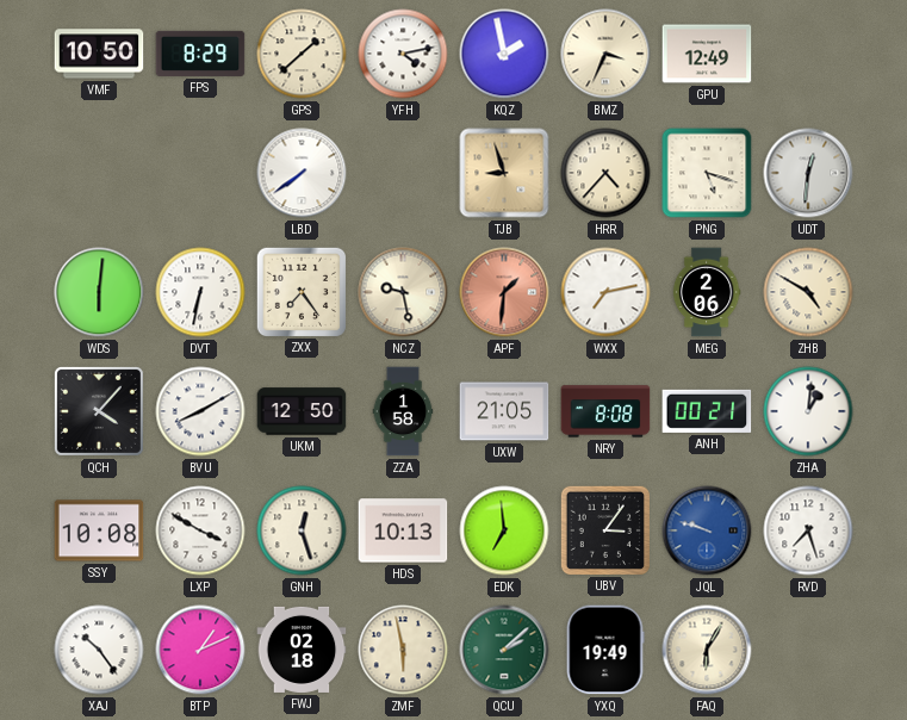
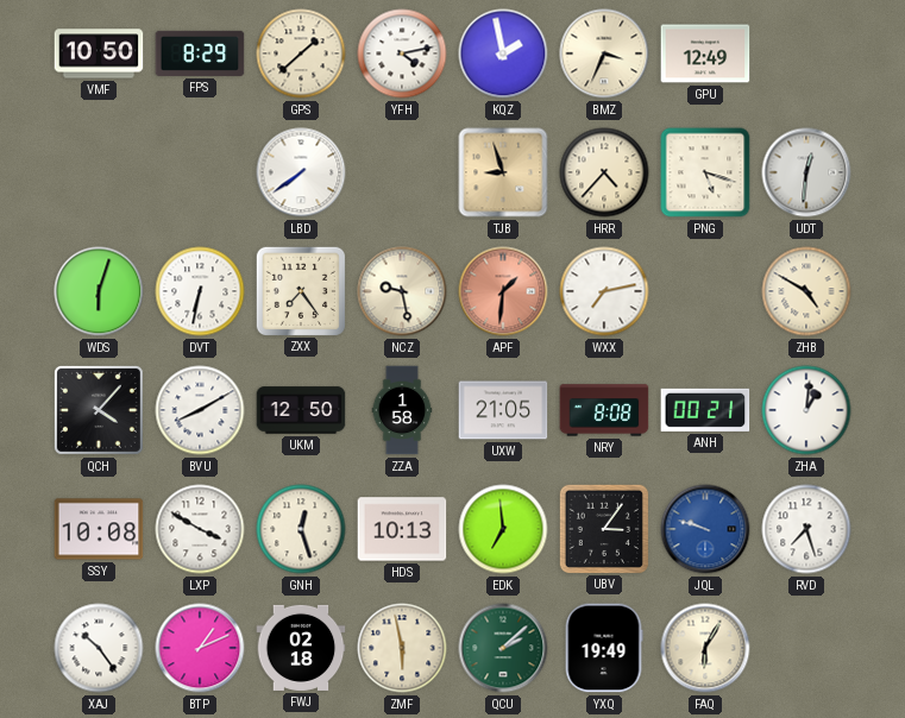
WDS: 6:01 -> 6:03 (99, 291)
MEG: 2:06 -> none (707, 292)
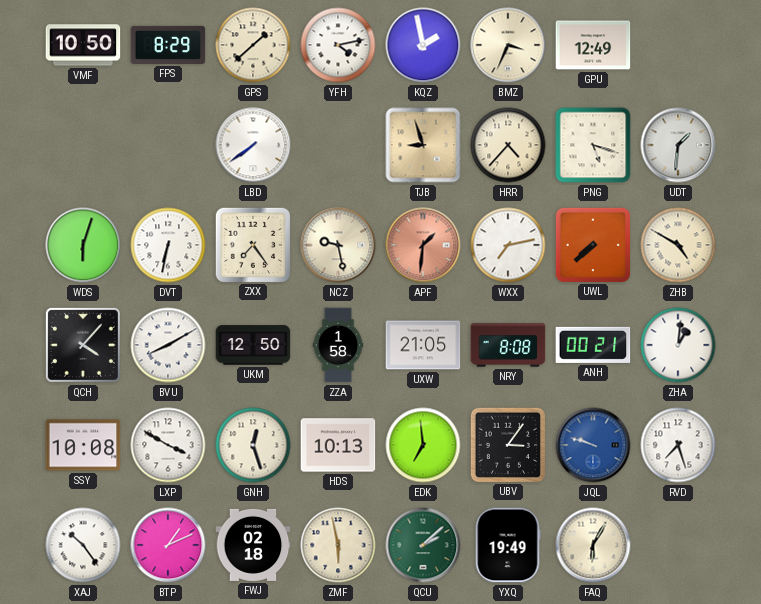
UDT: 12:31 -> 1:31 (678, 145)
UWL: none -> 7:38 (592, 244)
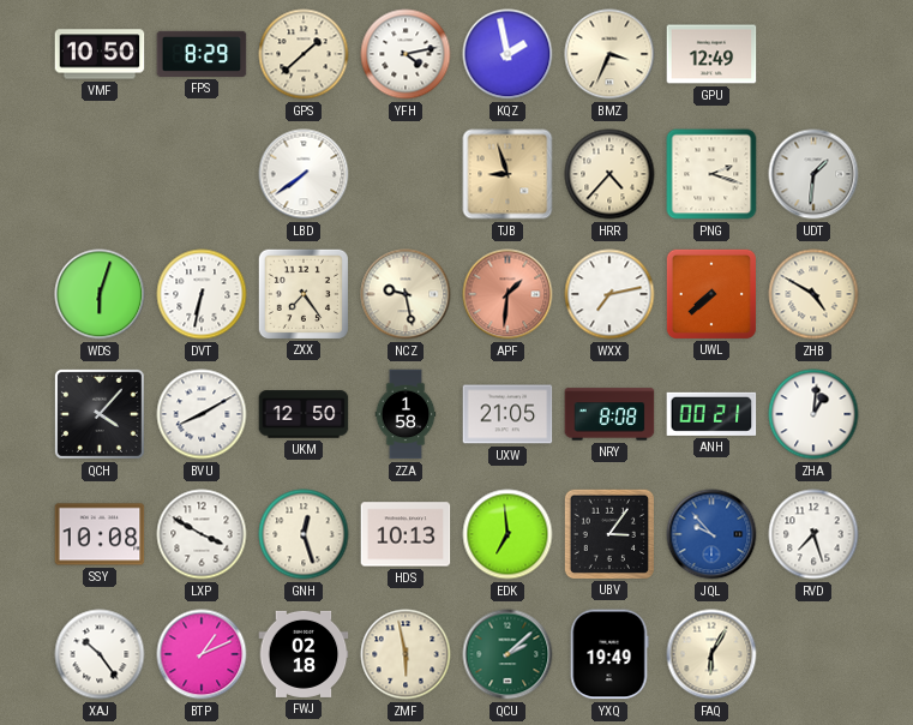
PNG: 5:18 -> 2:18 (711, 174)
JQL: 9:48 -> 9:53 (711, 534)
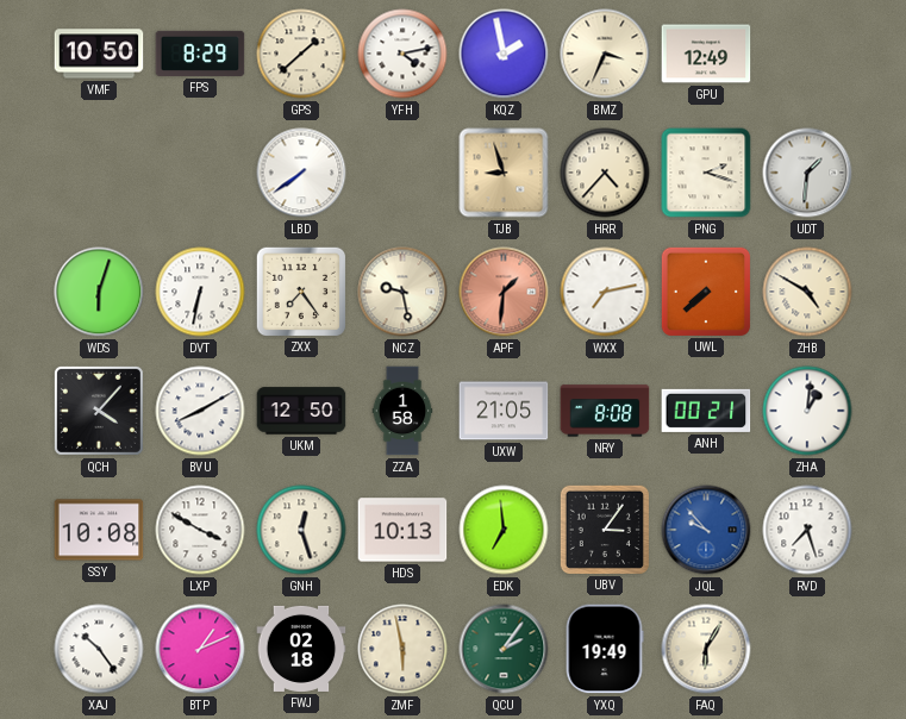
QCU: 2:08 -> 2:06 (504, 649)
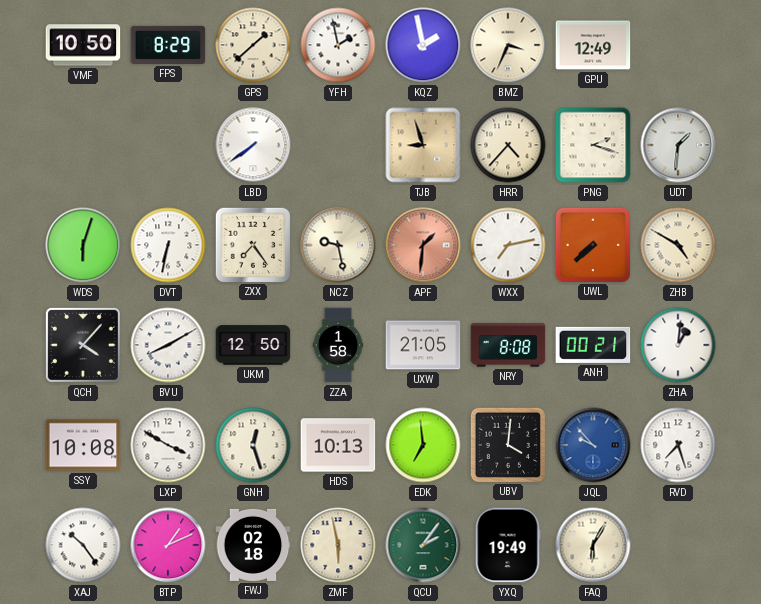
YFH: 4:13 -> 1:58 (338, 45)
UBV: 3:06 -> 4:01 (507, 444)
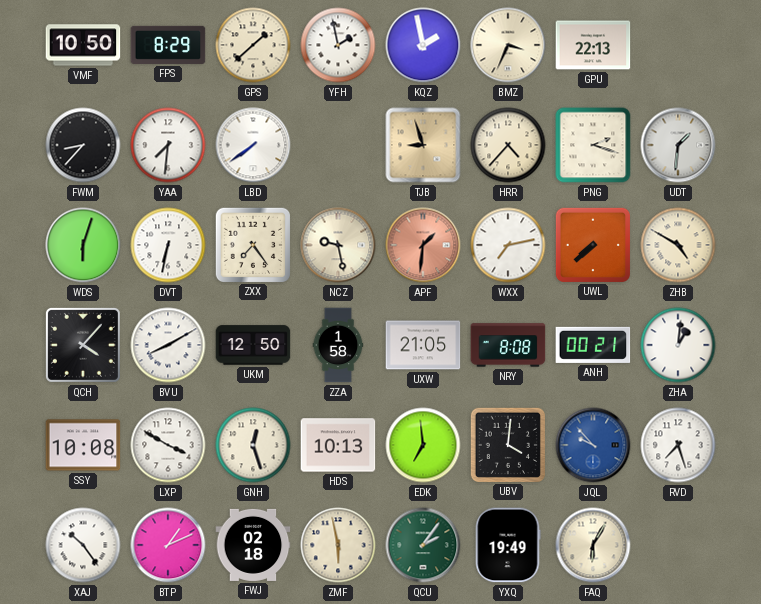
GPU: 12:49 -> 22:13 (593, 45)
FWM: none -> 8:37 (83, 145)
YAA: none -> 7:31 (168, 145)
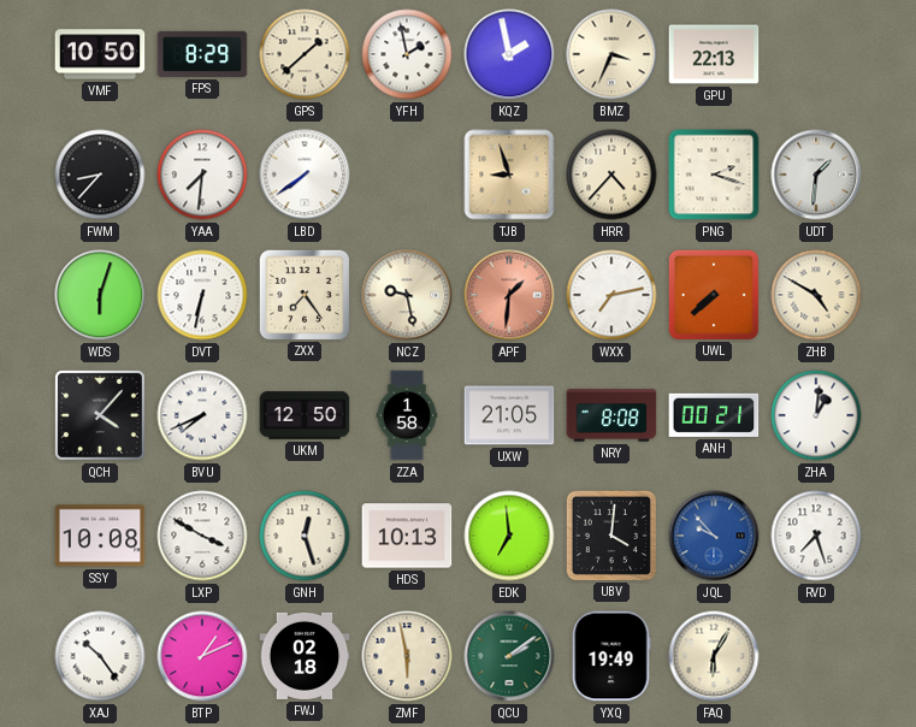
BVU: 8:10 -> 7:41 (202, 415)
QCU: 2:06 -> 2:09 (509, 656)
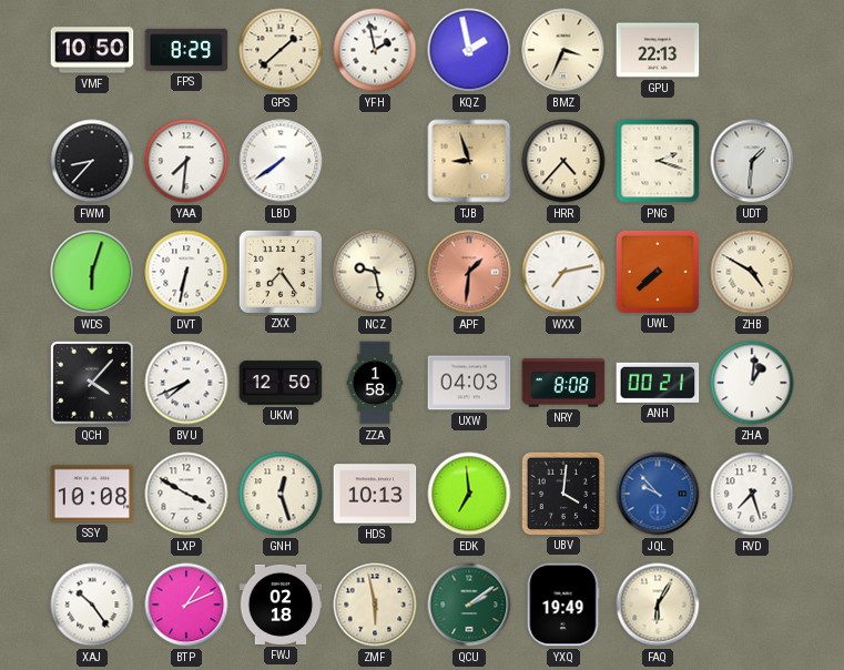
UXW: 21:05 -> 04:03 (469, 383)
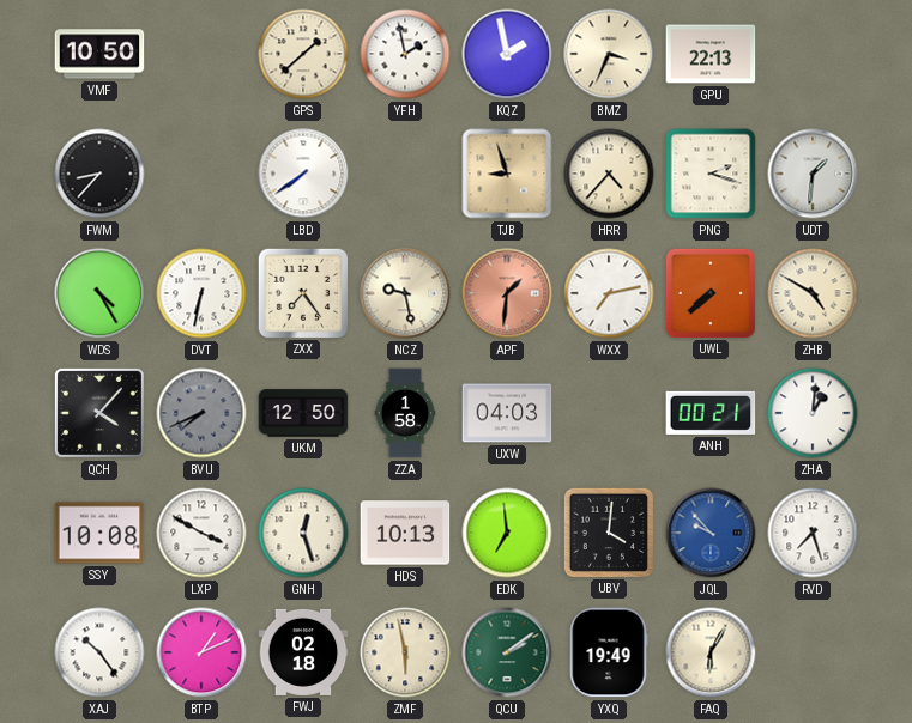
FPS: 8:29 -> none (186, 50)
YAA: 7:31 -> none (186, 161)
WDS: 6:03 -> 4:25 (99, 293)
BVU dial: white -> grey (201, 413)
NRY: 8:08 -> none (563, 383)
